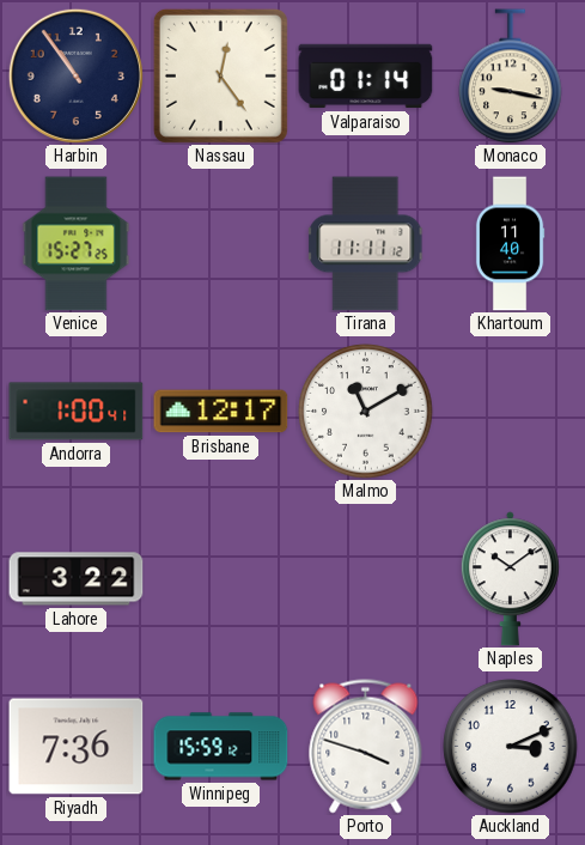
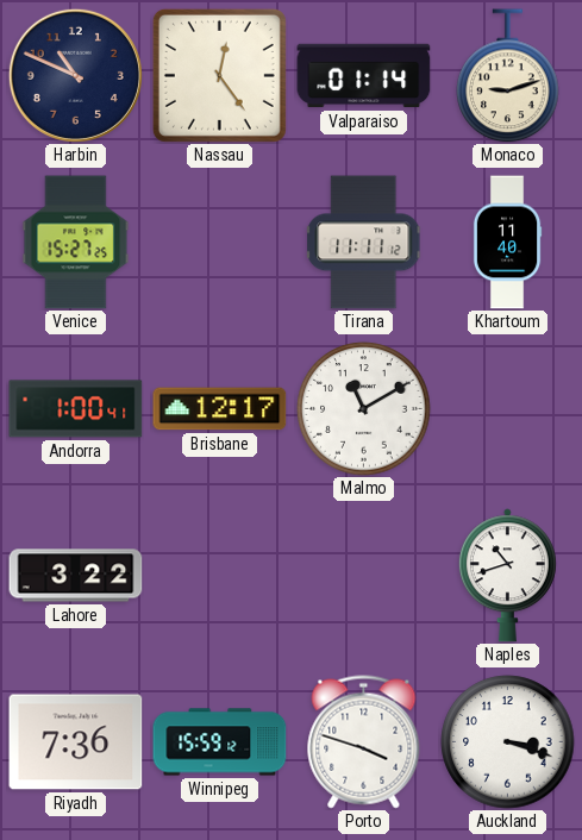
Harbin: 10:54 -> 10:49 (75, 75)
Monaco: 9:17 -> 9:12 (508, 76)
Naples: 10:09 -> 10:42 (507, 576)
Auckland: 3:11 -> 3:18 (508, 742)
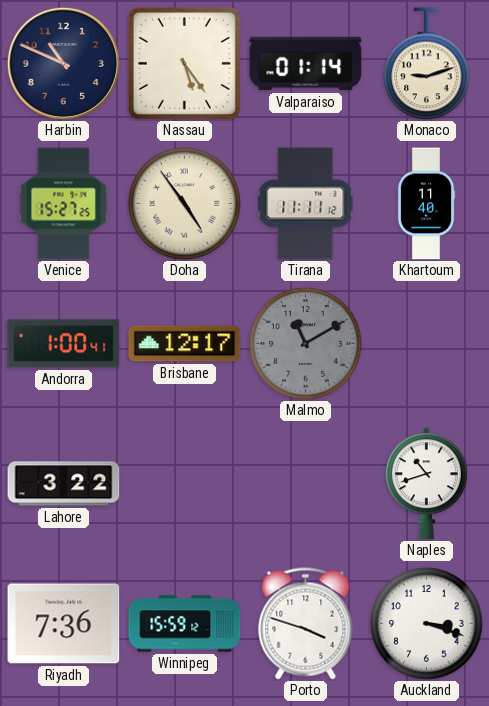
Nassau: 12:24 -> 5:24 (184, 63)
Doha: none -> 4:54 (185, 204)
Malmo dial: white -> grey (306, 344)
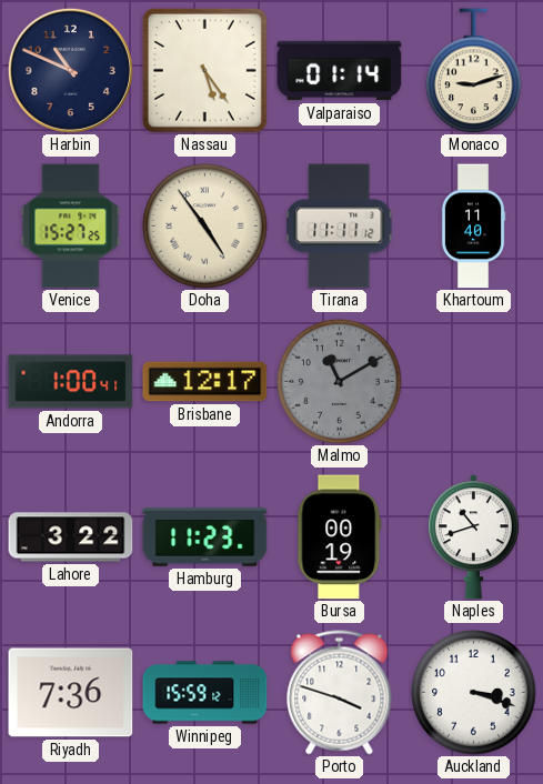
Hamburg: none -> 11:23 (205, 537)
Bursa: none -> 00:19 (340, 537)
